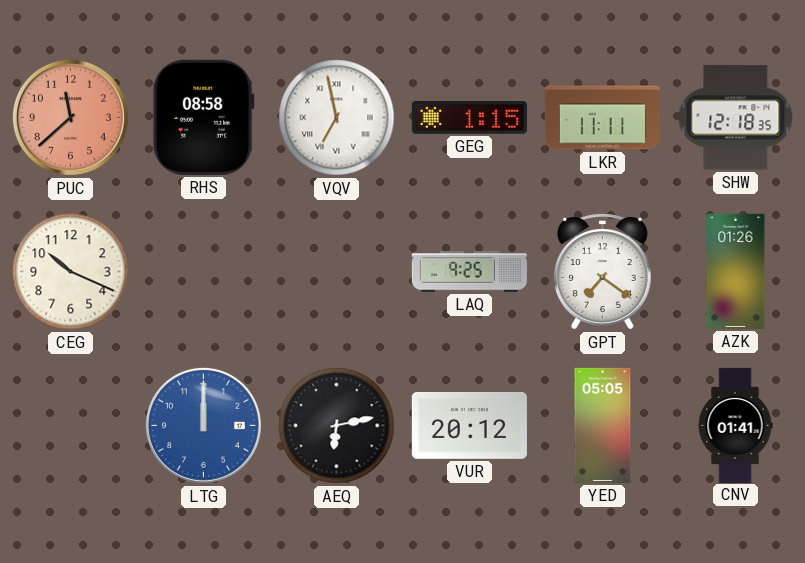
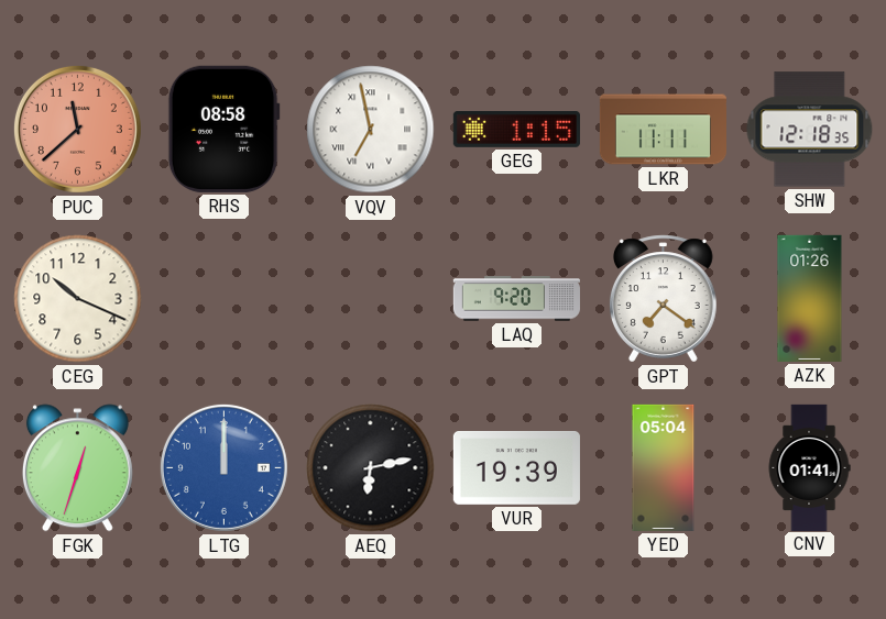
LAQ: 9:25 -> 9:20 (516, 299)
FGK: none -> 12:33 (77, 468)
VUR: 20:12 -> 19:39 (516, 468)
YED: 05:05 -> 05:04 (664, 467)
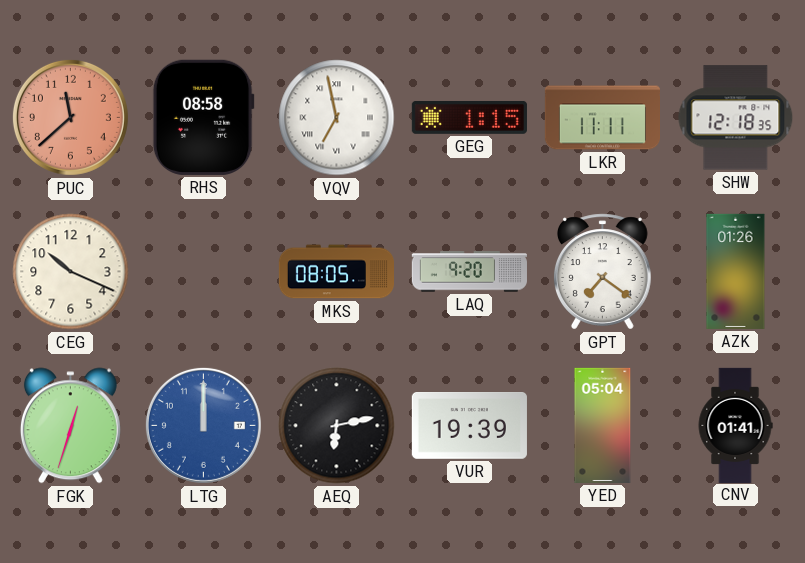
MKS: none -> 08:05 (336, 272)
